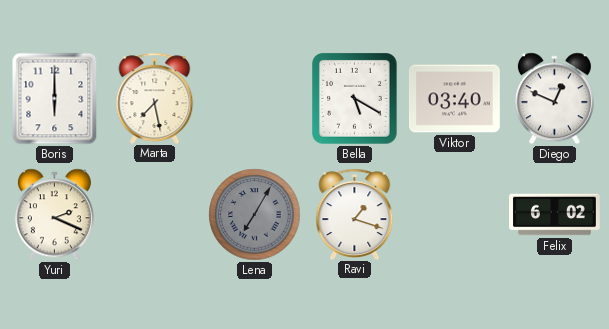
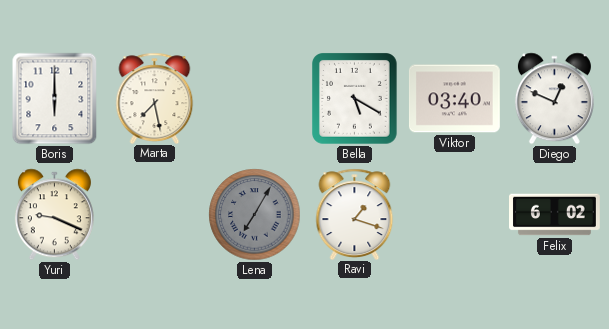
Yuri: 2:19 -> 9:19 (54, 215)
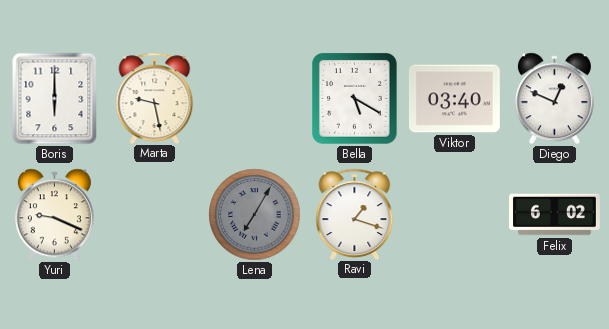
Marta: 7:28 -> 9:28 (155, 98)
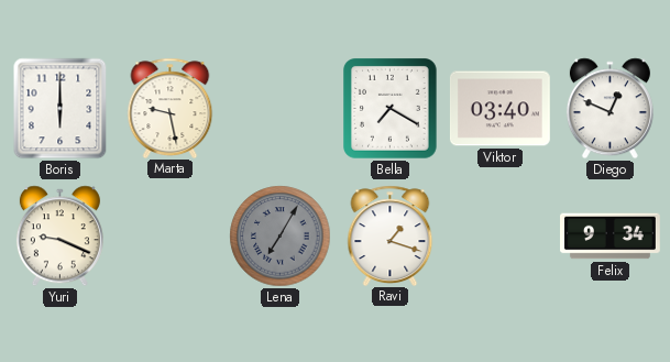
Bella: 5:20 -> 7:20 (391, 109)
Felix: 6:02 -> 9:34 (611, 237)
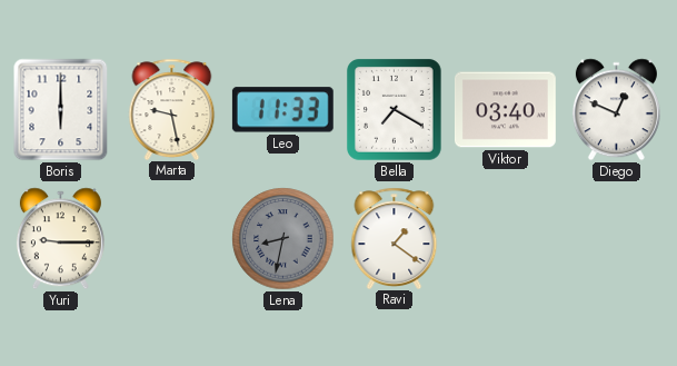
Leo: none -> 11:33 (282, 110)
Yuri: 9:19 -> 9:15 (60, 239)
Lena: 7:05 -> 8:32 (283, 239)
Ravi: 1:18 -> 1:21 (395, 238)
Felix: 9:34 -> none (611, 237)
